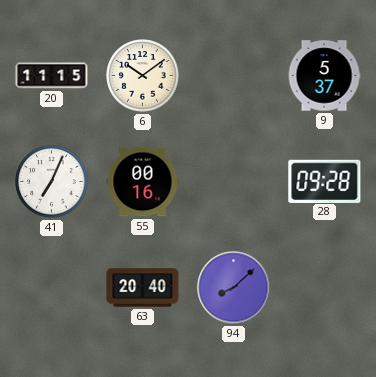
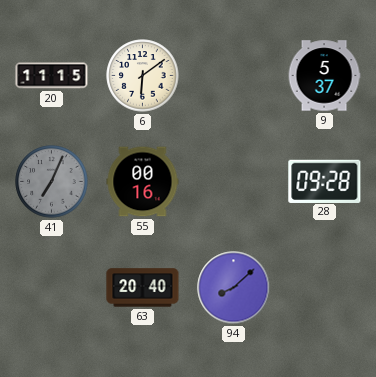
6: 10:09 -> 6:09 (143, 76)
41 dial: white -> grey (52, 182)
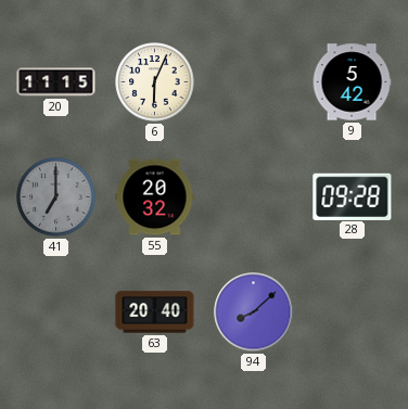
6: 6:09 -> 6:04 (155, 82)
9: 5:37 -> 5:42 (352, 82)
41: 7:04 -> 7:00 (56, 197)
55: 00:16 -> 20:32 (155, 197)
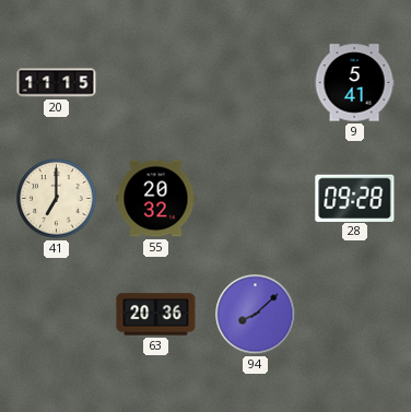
6: 6:04 -> none (155, 82)
9: 5:42 -> 5:41 (354, 83)
41 dial: grey -> cream (57, 199)
63: 20:40 -> 20:36 (156, 315)
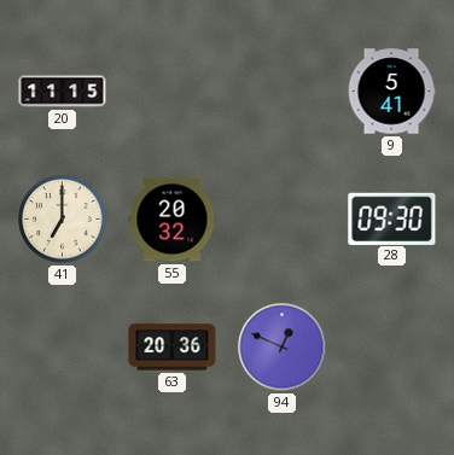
28: 09:28 -> 09:30 (392, 218)
94: 8:08 -> 12:49 (283, 348)
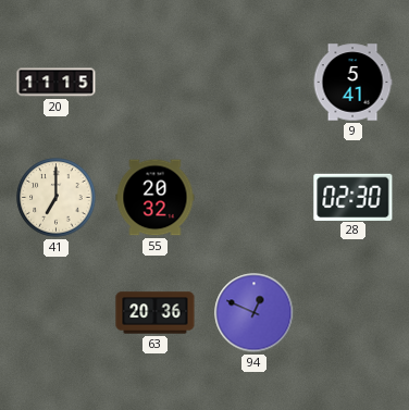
28: 09:30 -> 02:30 (354, 197)
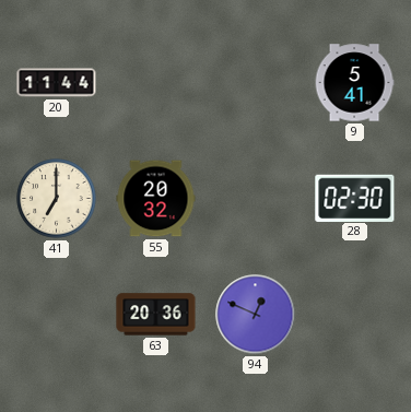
20: 11:15 -> 11:44 (57, 83)
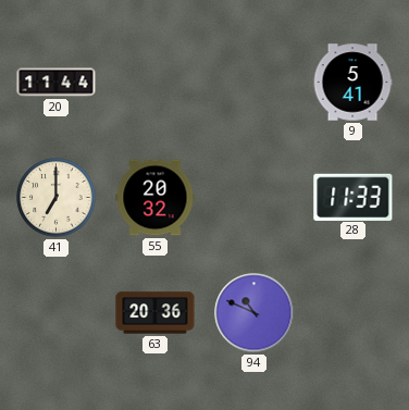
28: 02:30 -> 11:33 (354, 197)
94: 12:49 -> 10:49 (255, 313)
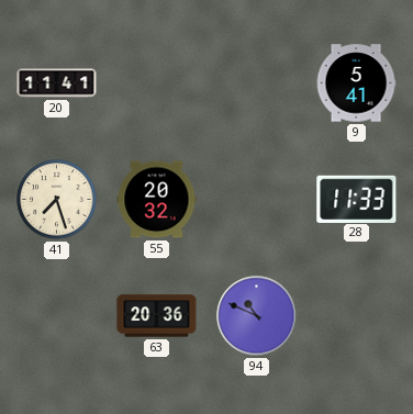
20: 11:44 -> 11:41 (57, 83)
41: 7:00 -> 7:27 (57, 200)
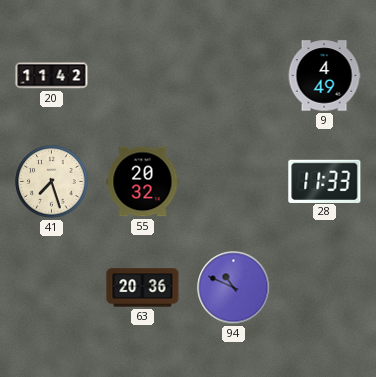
20: 11:41 -> 11:42 (52, 76)
9: 5:41 -> 4:49 (324, 76)
